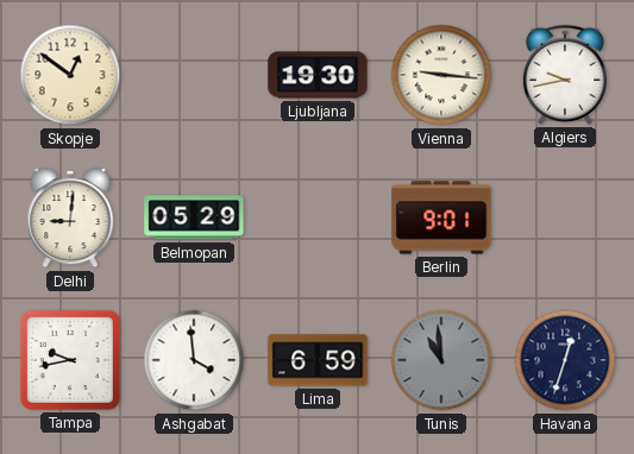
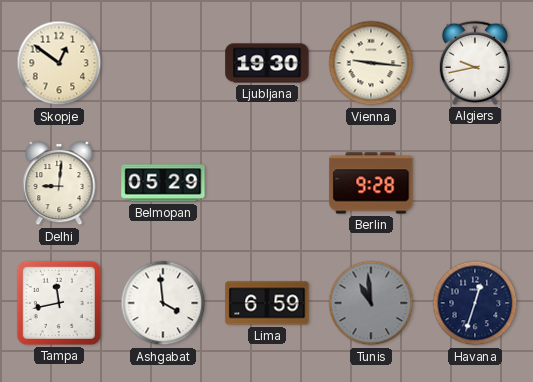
Berlin: 9:01 -> 9:28 (371, 183)
Tampa: 9:43 -> 11:43 (59, 303)
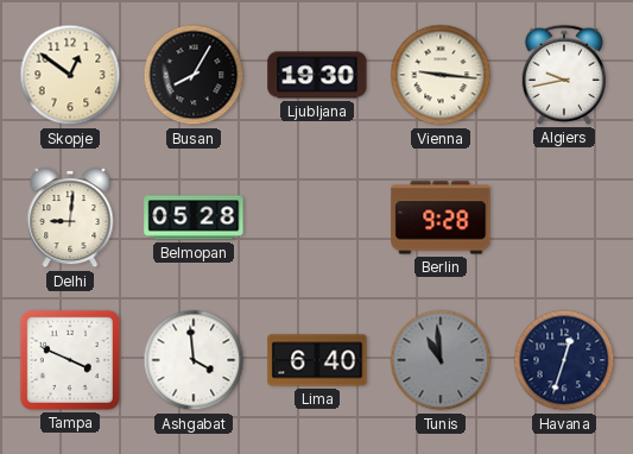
Busan: none -> 8:05 (194, 75)
Belmopan: 05:29 -> 05:28 (194, 217)
Tampa: 11:43 -> 3:49 (70, 360)
Lima: 6:59 -> 6:40 (317, 360)
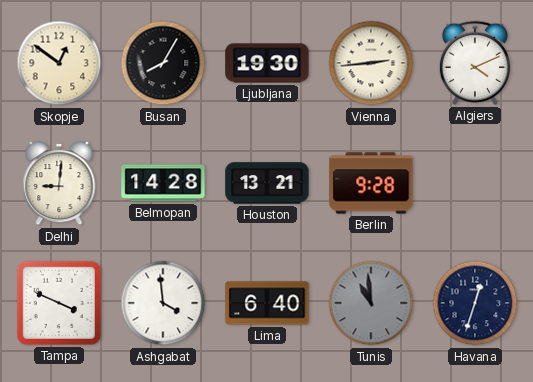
Vienna: 9:16 -> 2:44 (371, 63)
Algiers: 9:43 -> 4:11 (474, 63)
Belmopan: 05:28 -> 14:28 (163, 183)
Houston: none -> 13:21 (267, 183)
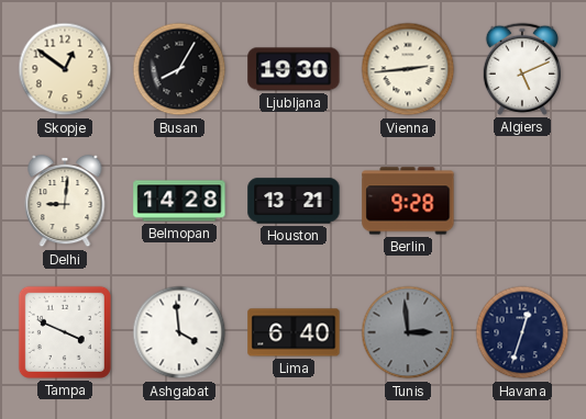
Algiers: 4:11 -> 5:11 (521, 69)
Tunis: 10:59 -> 2:59 (408, 332)
